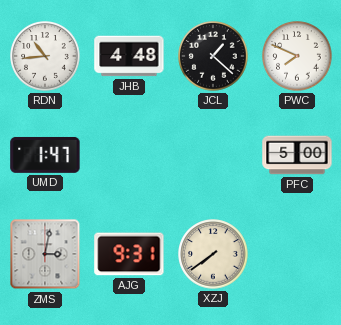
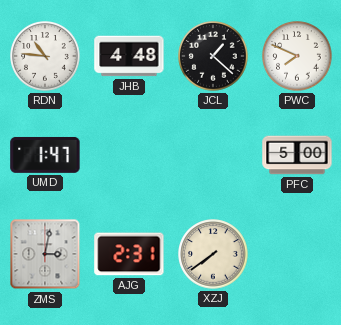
RDN: 10:44 -> 10:46 (45, 56)
AJG: 9:31 -> 2:31 (129, 254)
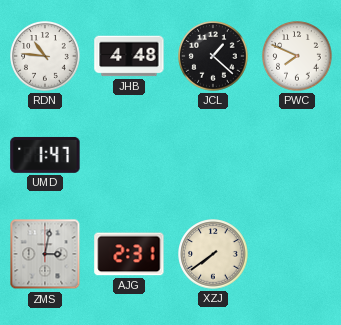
PFC: 5:00 -> none (297, 155)
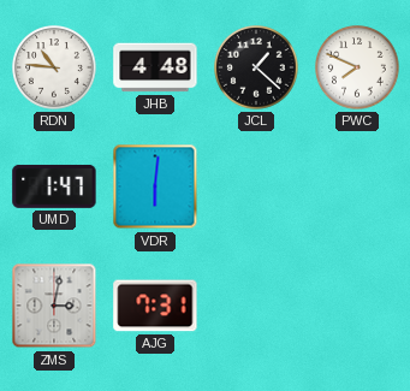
VDR: none -> 6:01 (155, 186)
AJG: 2:31 -> 7:31 (155, 306)
XZJ: 7:39 -> none (213, 254)
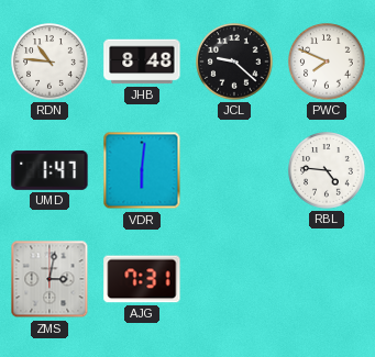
JHB: 4:48 -> 8:48 (142, 62)
JCL: 1:22 -> 9:22 (234, 62)
RBL: none -> 4:46 (327, 170)
